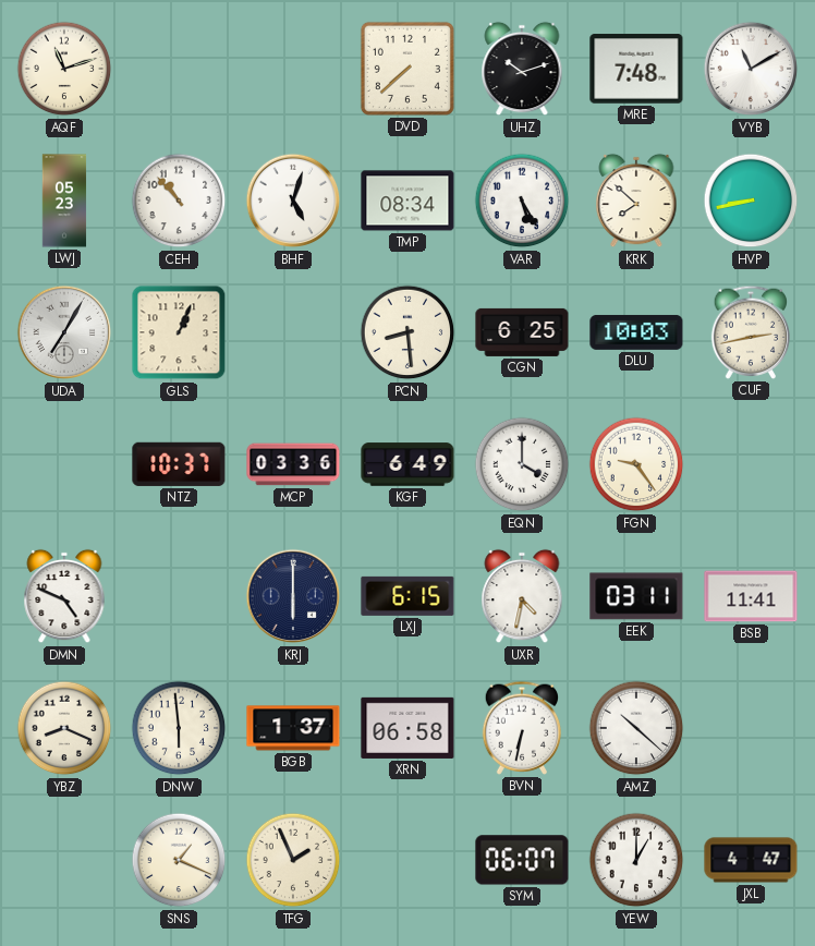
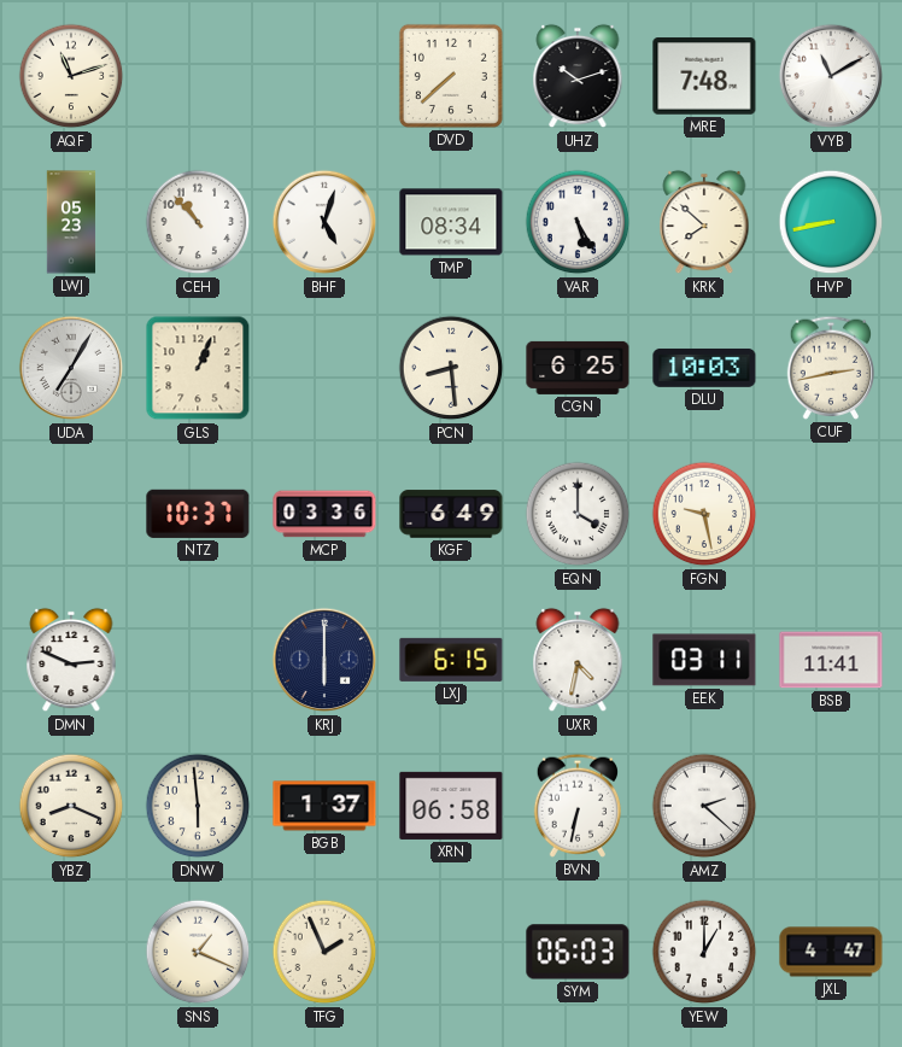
FGN: 9:24 -> 9:28 (704, 514)
DMN: 4:49 -> 2:49 (71, 660)
AMZ: 10:22 -> 2:22 (704, 806)
SYM: 06:07 -> 06:03 (578, 952)
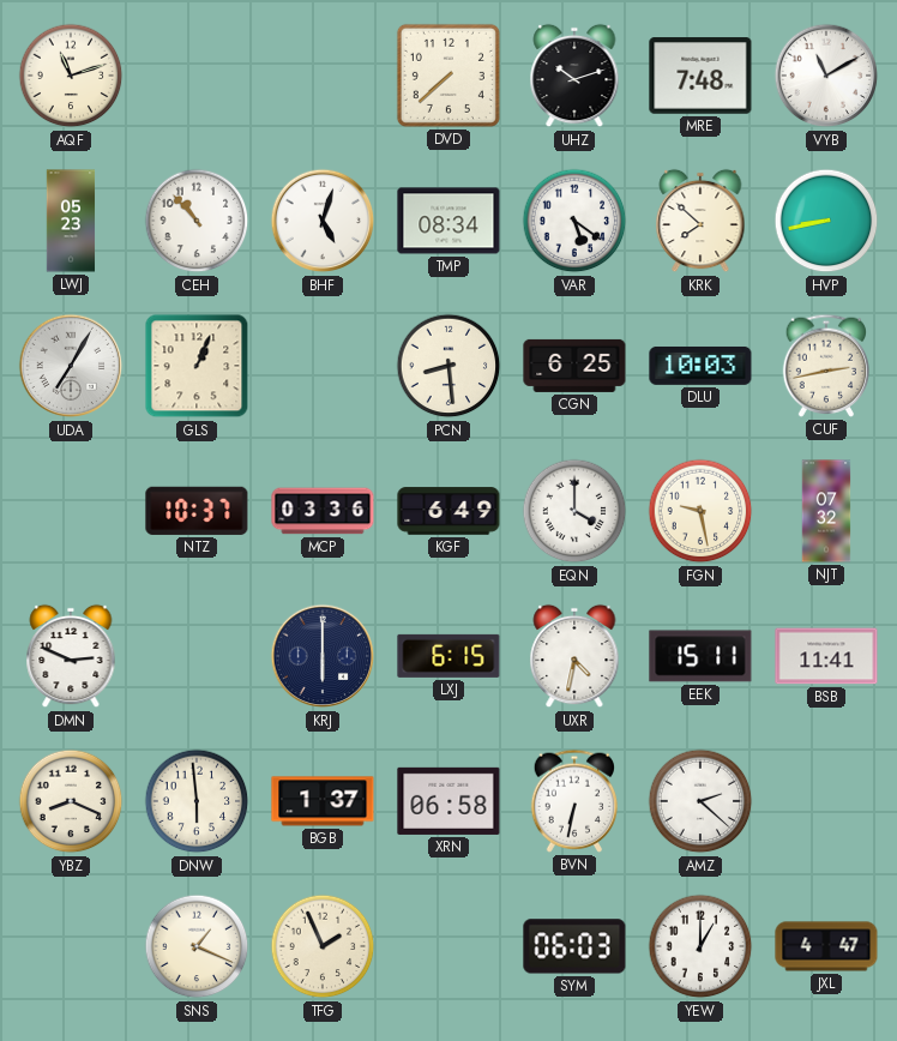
VAR: 5:25 -> 5:21 (574, 221)
NJT: none -> 07:32 (826, 511)
EEK: 03:11 -> 15:11 (700, 656)
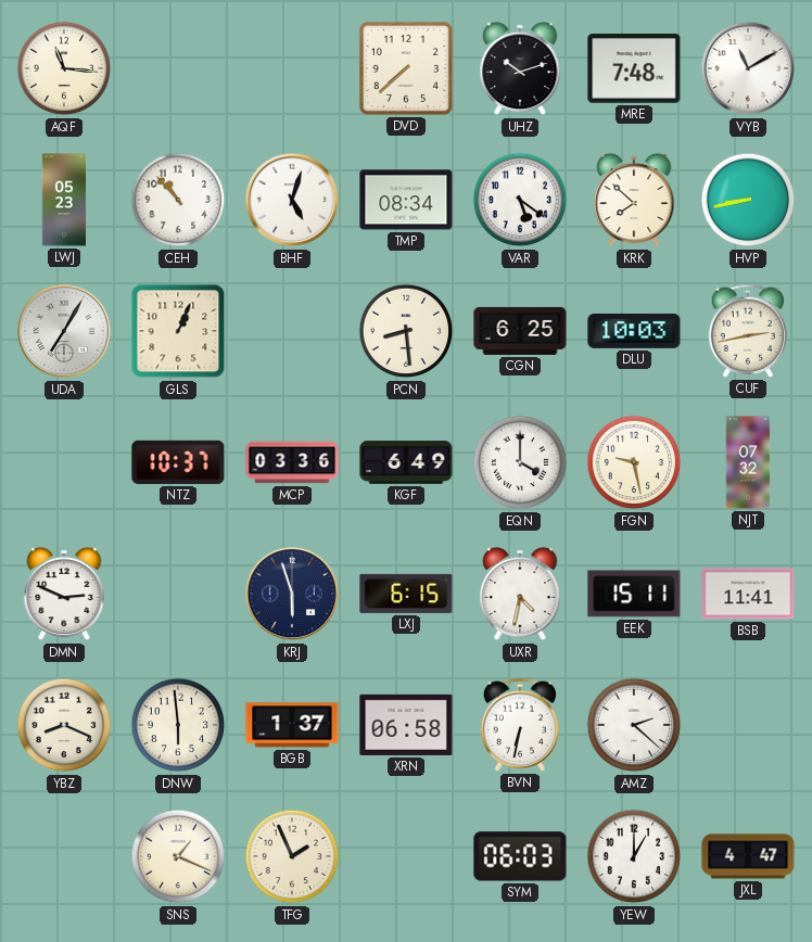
AQF: 11:12 -> 11:16 (64, 68)
KRJ: 6:00 -> 5:57 (292, 594)
